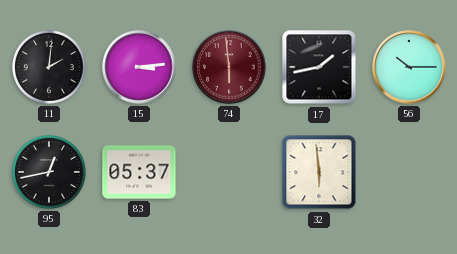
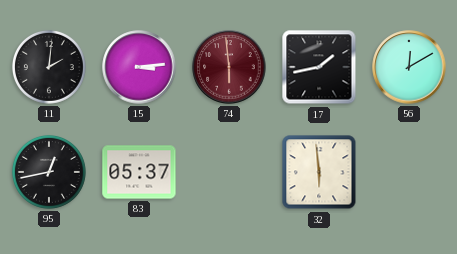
56: 10:15 -> 12:10 (409, 67)
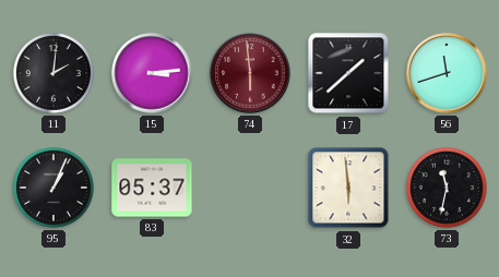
17: 1:43 -> 1:38 (348, 73)
56: 12:10 -> 11:42 (447, 73)
95: 12:43 -> 1:04 (54, 188)
73: none -> 11:32 (447, 188)
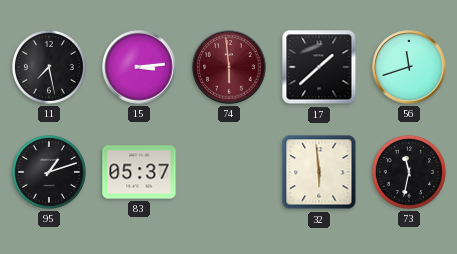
11: 2:01 -> 7:28 (49, 67)
95: 1:04 -> 1:12 (49, 172)
